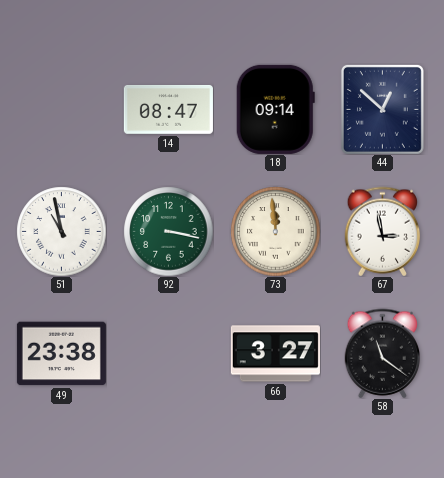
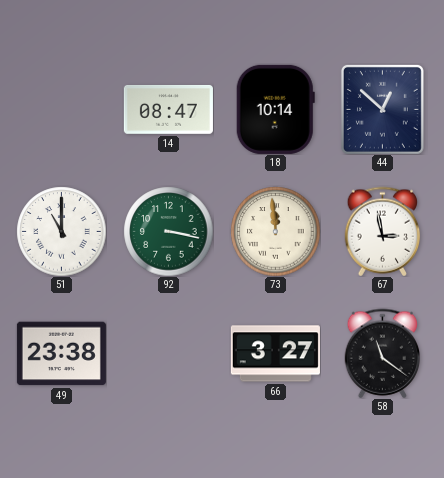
18: 09:14 -> 10:14 (275, 109)
51: 10:58 -> 11:00 (61, 231)
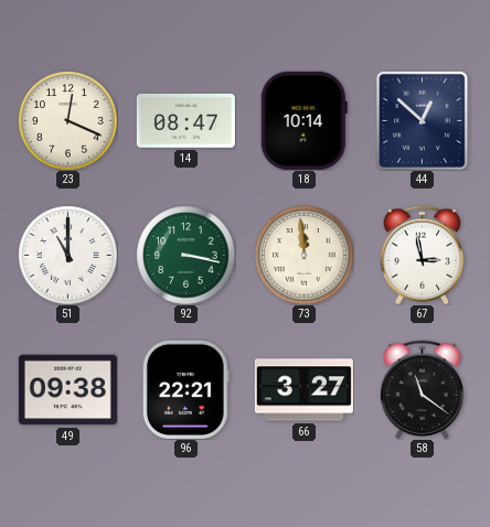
23: none -> 12:19 (67, 120)
49: 23:38 -> 09:38 (67, 390)
96: none -> 22:21 (185, 389)
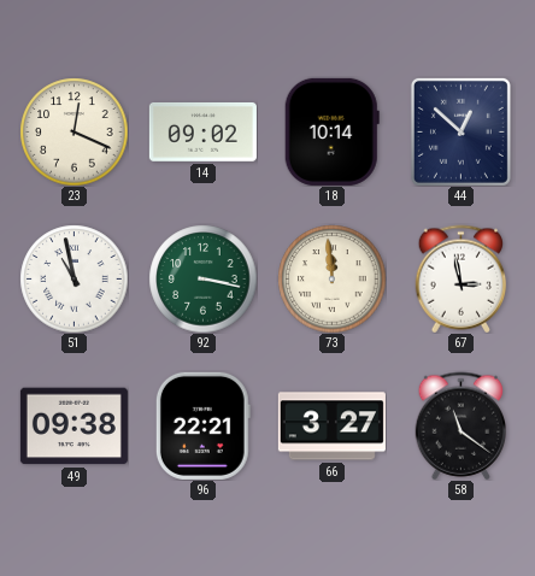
14: 08:47 -> 09:02 (202, 131)
51: 11:00 -> 10:58 (74, 278)
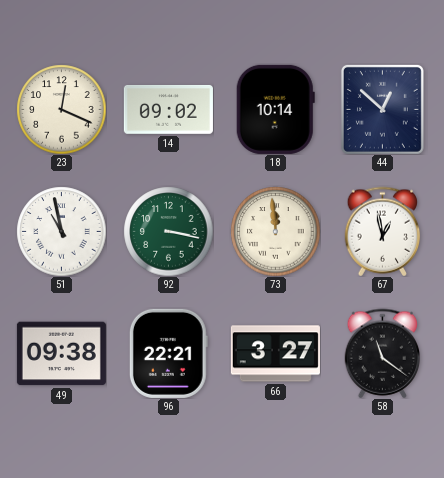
67: 2:58 -> 12:58 (383, 231)
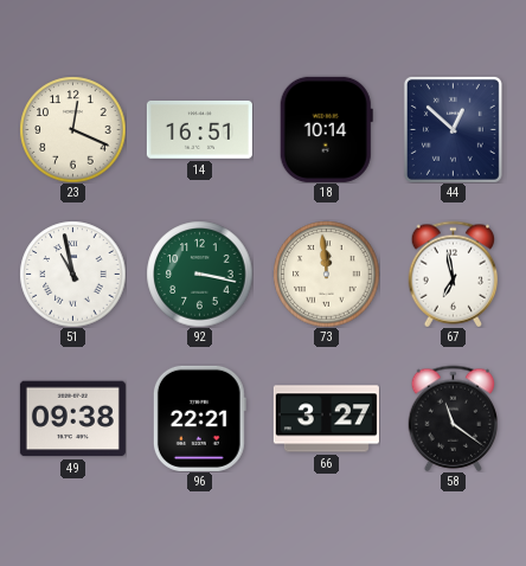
14: 09:02 -> 16:51 (199, 129)
67: 12:58 -> 6:58 (454, 274)
